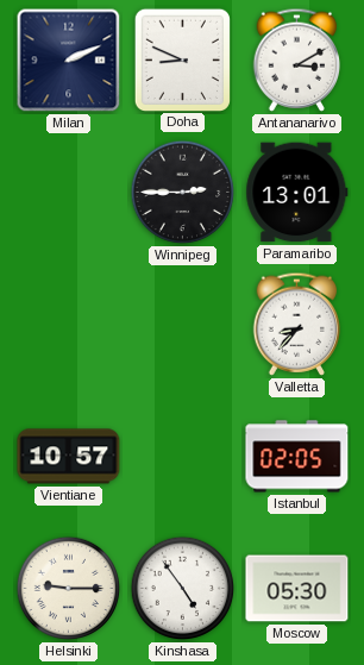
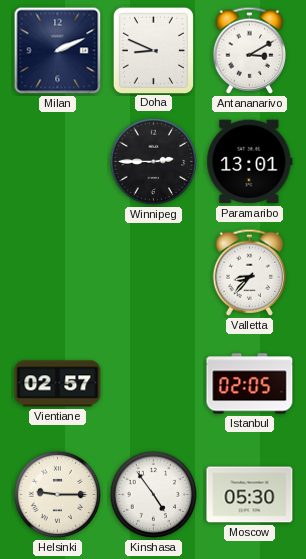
Vientiane: 10:57 -> 02:57 (58, 384)
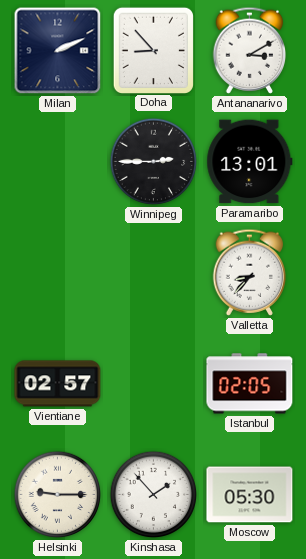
Doha: 8:49 -> 8:53 (153, 50)
Kinshasa: 4:54 -> 1:53 (154, 495)
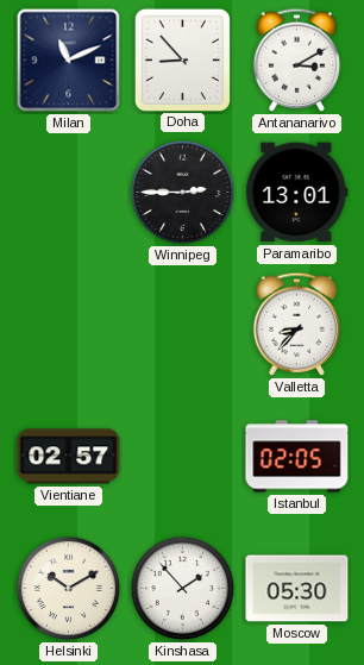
Milan: 2:11 -> 11:11 (69, 61)
Helsinki: 9:15 -> 10:10 (69, 589)
